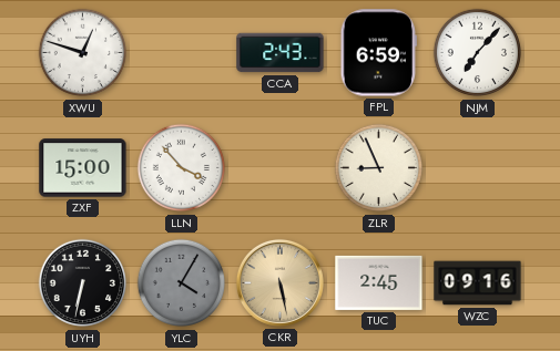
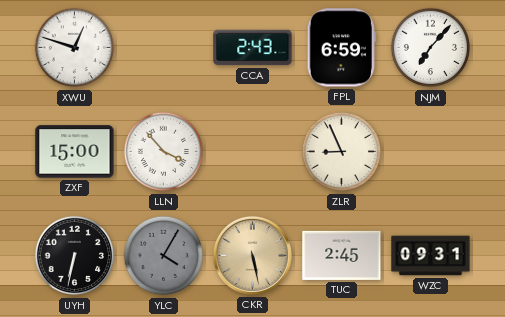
WZC: 09:16 -> 09:31 (431, 256)
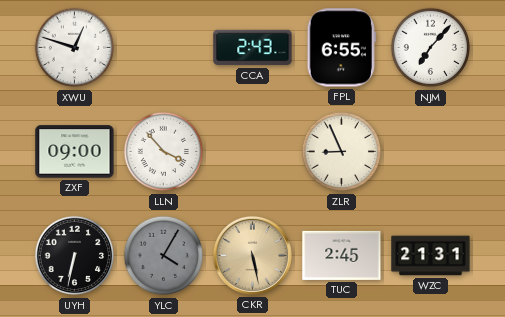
FPL: 6:59 -> 6:55 (341, 48)
ZXF: 15:00 -> 09:00 (75, 152)
WZC: 09:31 -> 21:31 (431, 256)
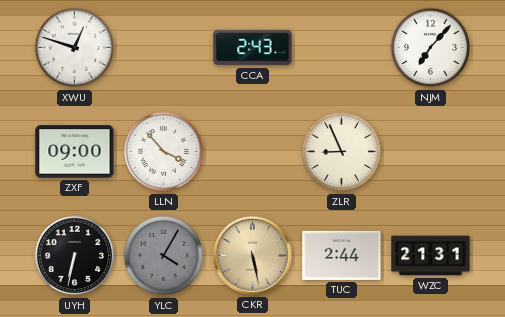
FPL: 6:55 -> none (341, 48)
TUC: 2:45 -> 2:44 (342, 255)
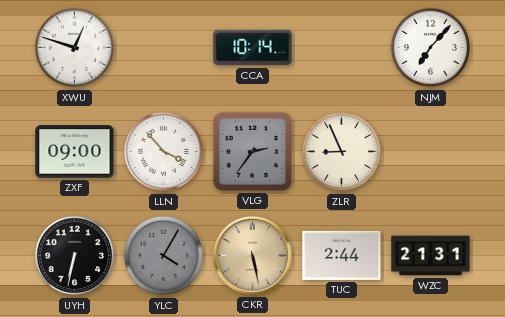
CCA: 2:43 -> 10:14 (253, 48)
VLG: none -> 2:36 (252, 151)
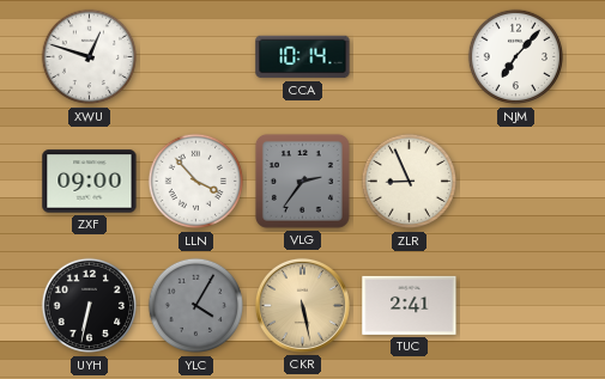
TUC: 2:44 -> 2:41 (410, 305)
WZC: 21:31 -> none (431, 256)
